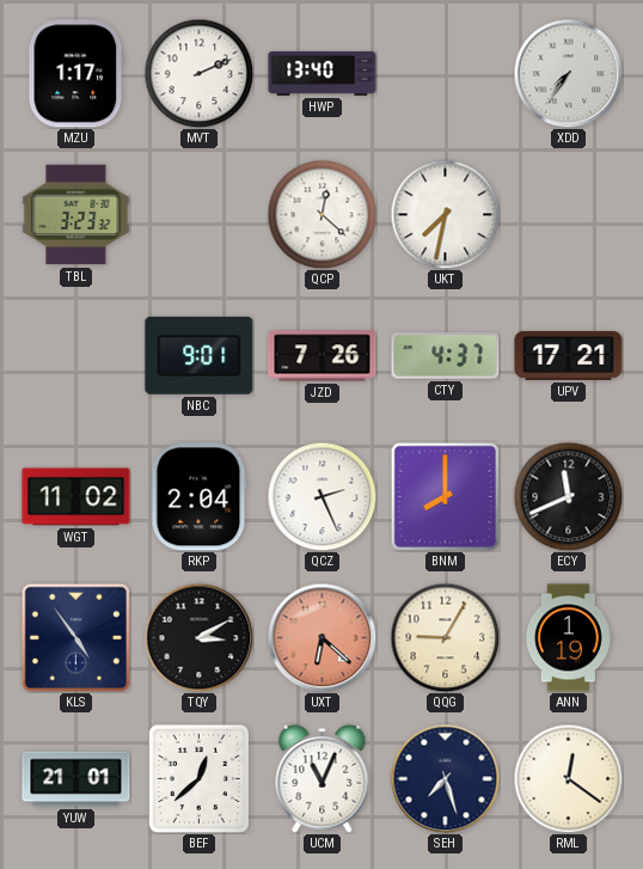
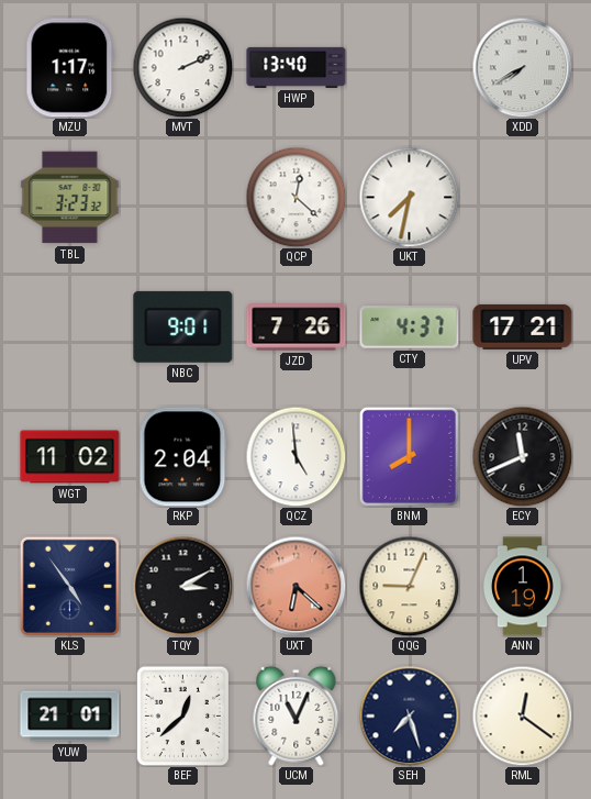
XDD: 7:36 -> 7:40 (522, 67)
QCZ: 2:26 -> 4:59 (295, 456)
QQG: 9:05 -> 9:04 (409, 586)
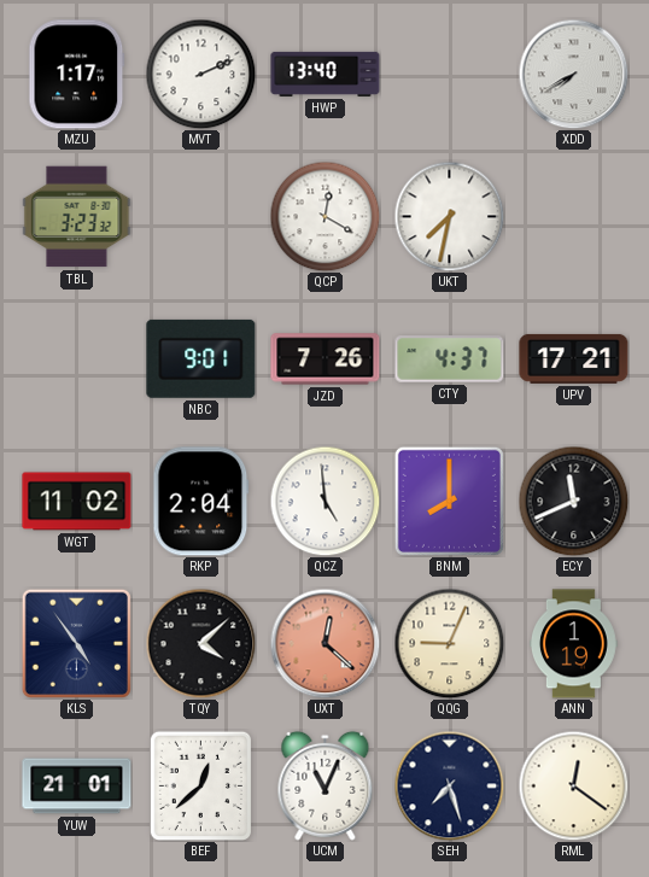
QCP: 12:22 -> 12:20 (324, 216)
TQY: 3:10 -> 4:08 (200, 643)
UXT: 6:22 -> 12:22 (324, 643)
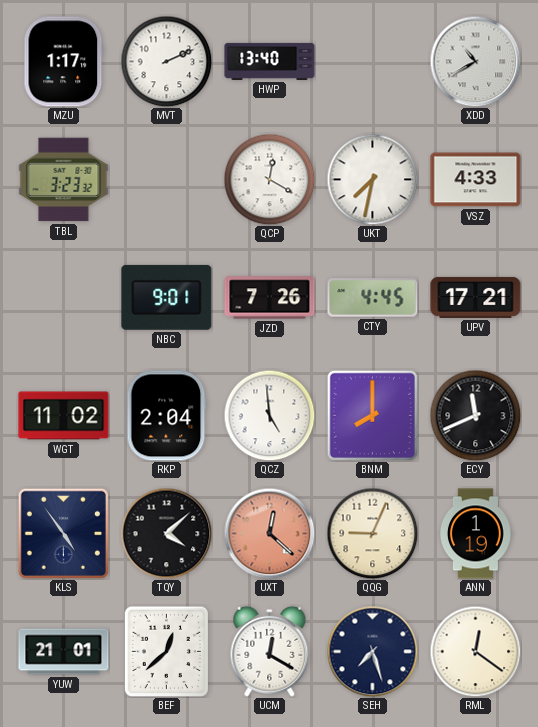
XDD: 7:40 -> 10:40 (475, 61)
VSZ: none -> 4:33 (476, 180)
CTY: 4:37 -> 4:45 (373, 298)
UCM: 11:04 -> 12:20 (270, 651)
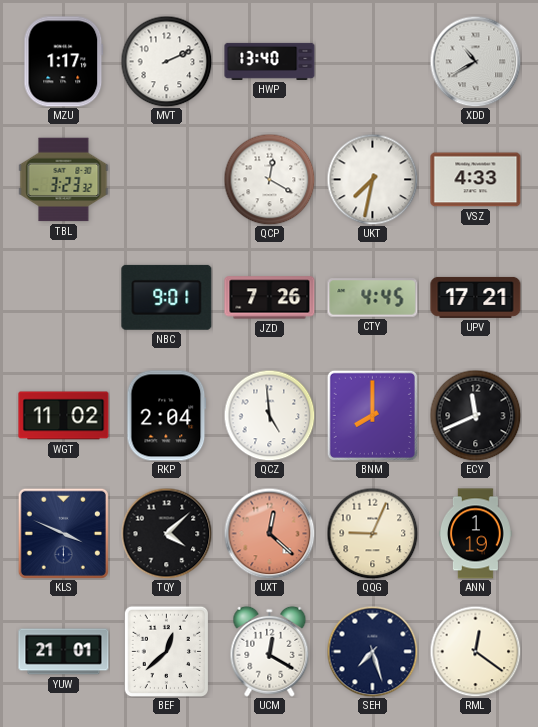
KLS: 4:54 -> 3:49 (63, 533)
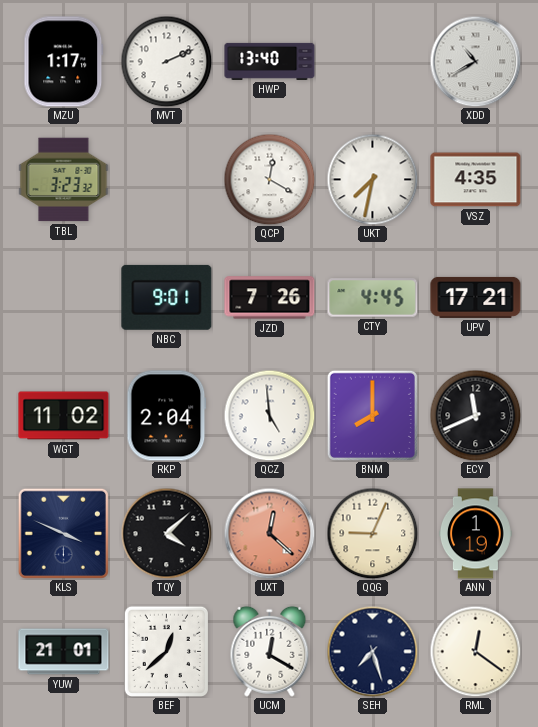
VSZ: 4:33 -> 4:35 (476, 180)
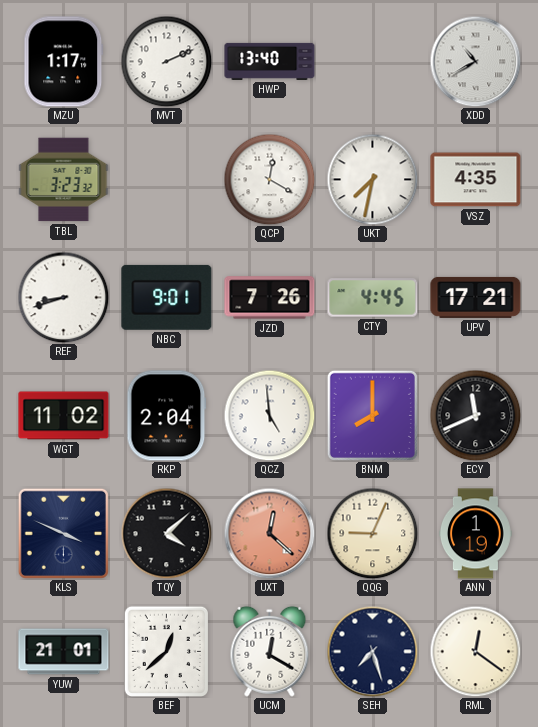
REF: none -> 8:42 (63, 297)
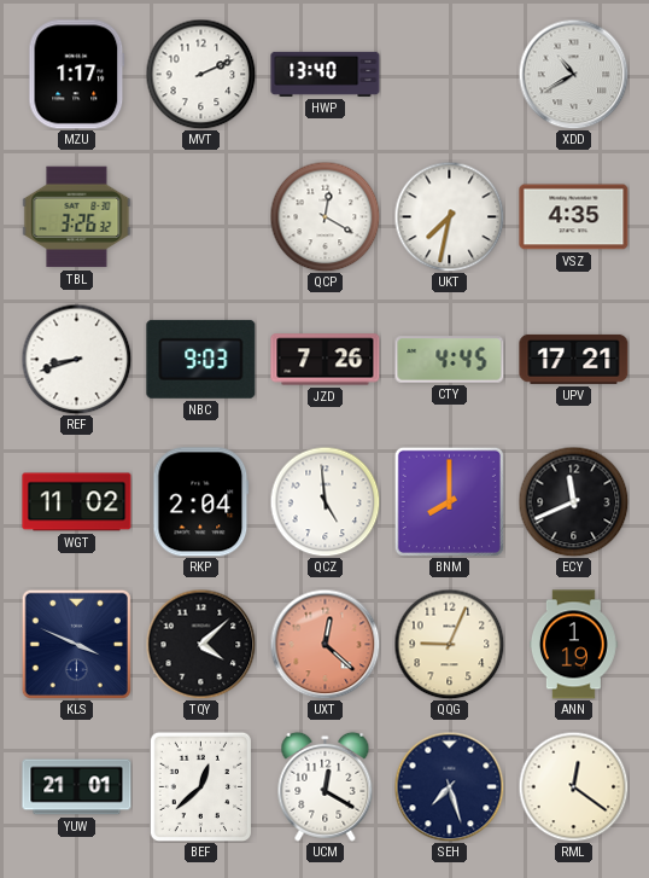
TBL: 3:23 -> 3:26 (77, 217)
NBC: 9:01 -> 9:03 (201, 359)
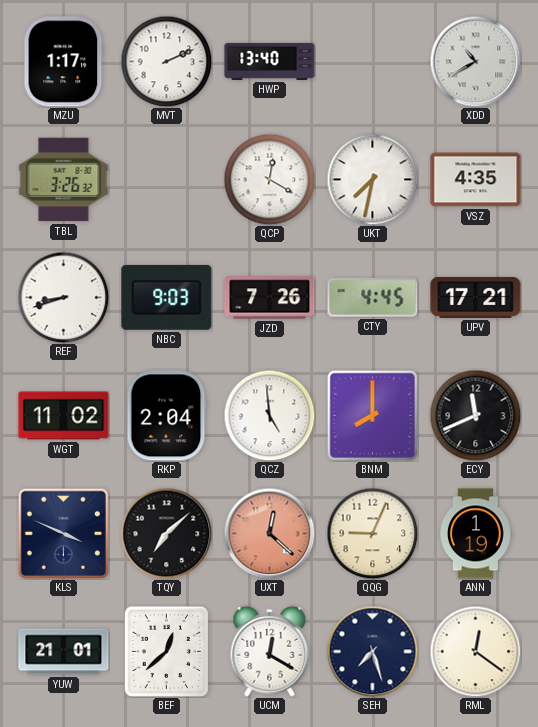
TQY: 4:08 -> 7:08 (166, 533)
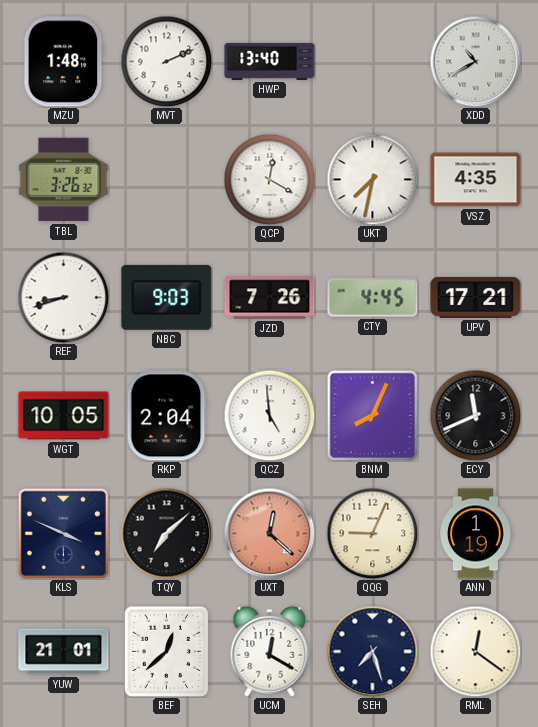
MZU: 1:17 -> 1:48 (64, 62)
WGT: 11:02 -> 10:05 (64, 416)
BNM: 8:00 -> 8:04 (372, 415)
